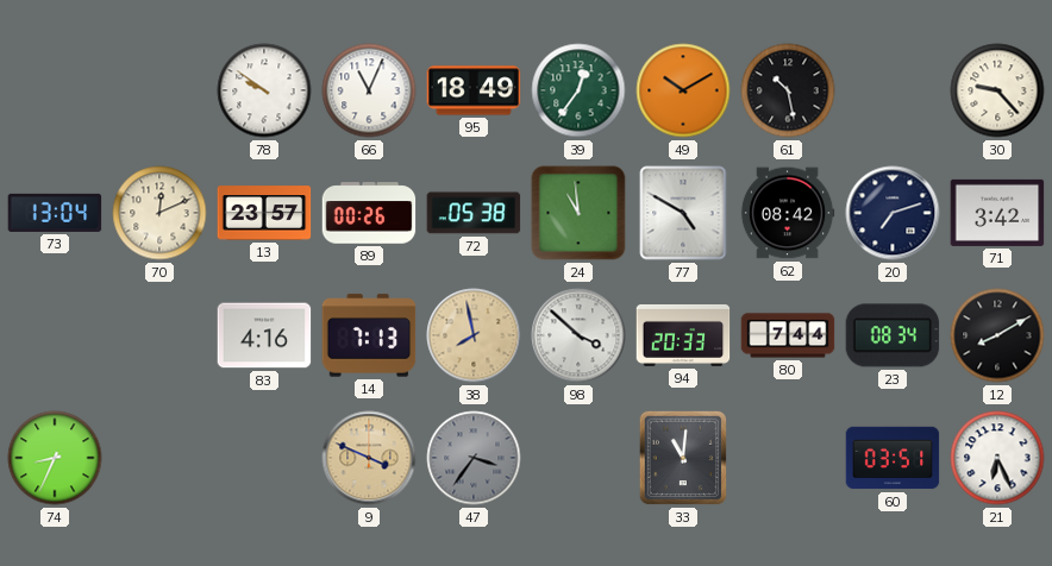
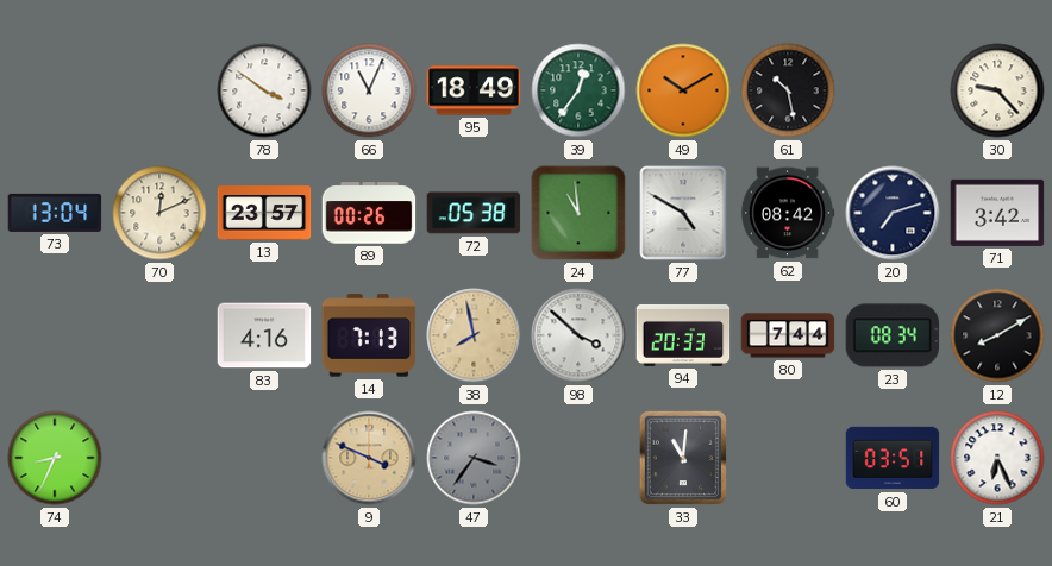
78: 9:51 -> 3:51 (264, 90)
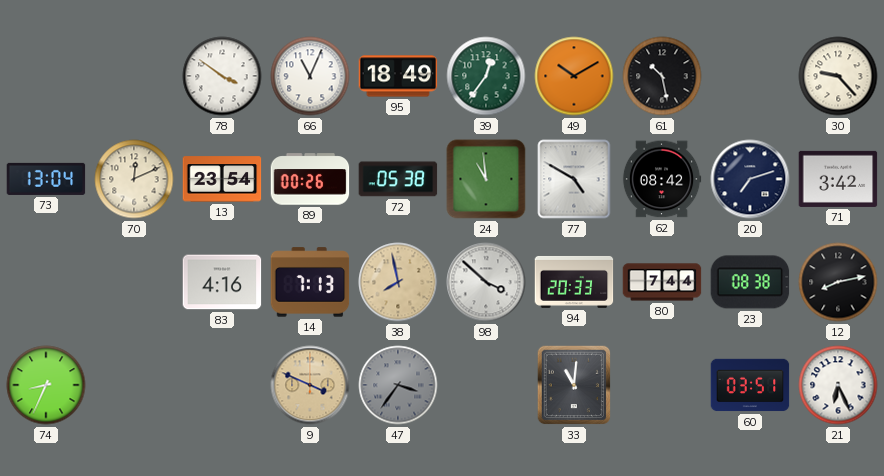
13: 23:57 -> 23:54 (222, 179)
23: 08:34 -> 08:38 (750, 282)
12: 8:10 -> 8:13 (838, 282)
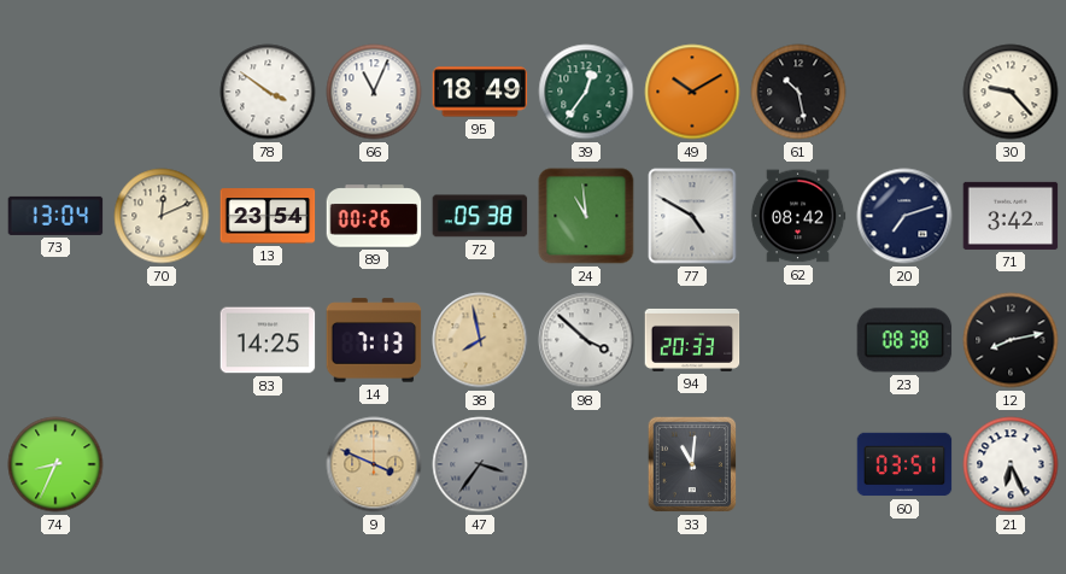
83: 4:16 -> 14:25 (268, 340)
80: 7:44 -> none (662, 282)
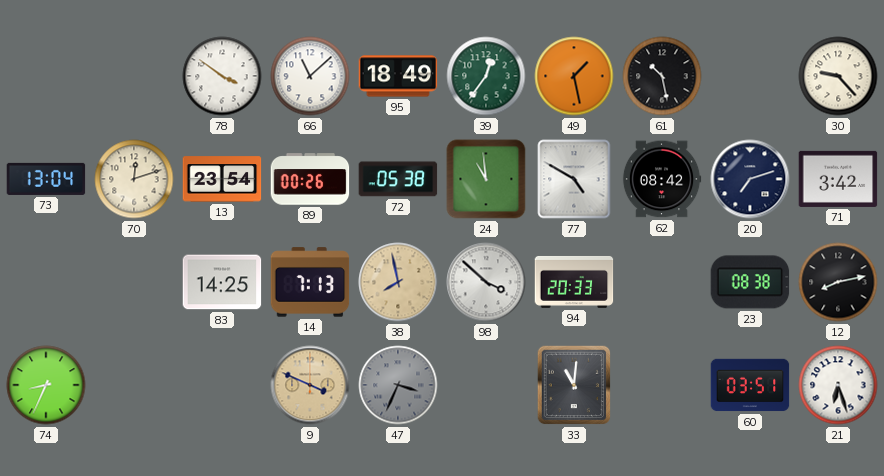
66: 11:04 -> 11:08 (310, 76)
49: 10:10 -> 1:28 (574, 76)
70: 12:11 -> 12:12 (134, 179)
47: 3:36 -> 3:34 (398, 385)
21: 6:26 -> 6:27 (838, 385)
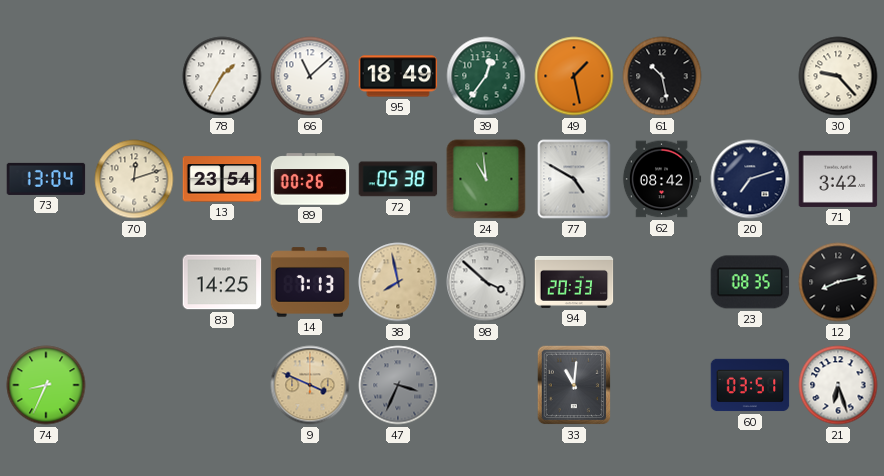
78: 3:51 -> 1:35 (222, 76)
23: 08:38 -> 08:35 (750, 282)
